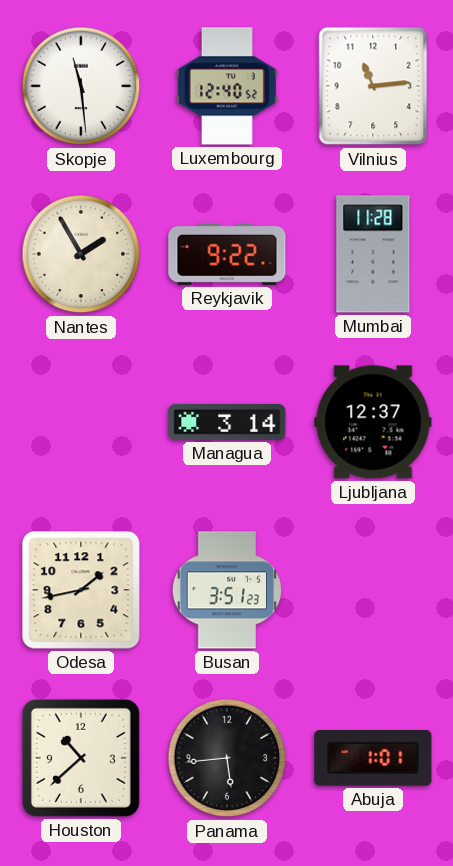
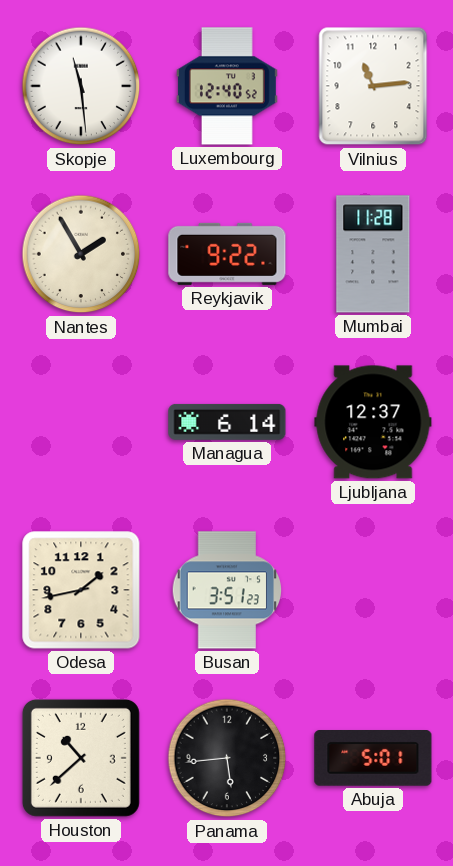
Managua: 3:14 -> 6:14 (227, 422)
Abuja: 1:01 -> 5:01 (373, 759)
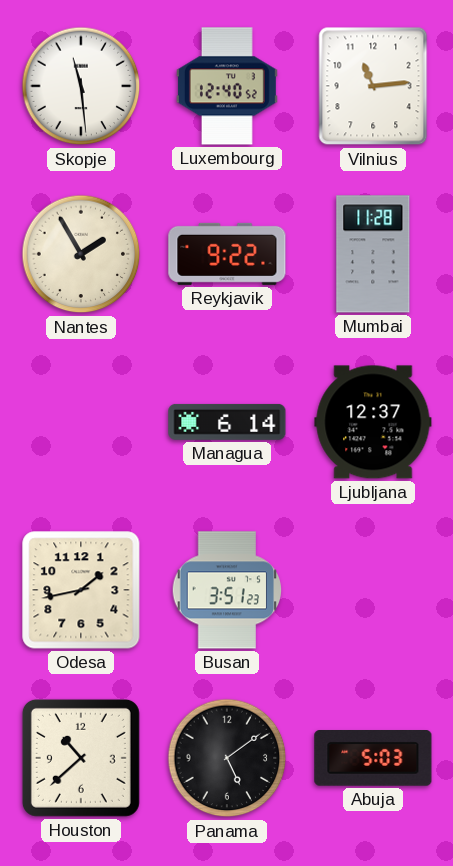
Panama: 5:44 -> 5:09 (227, 758)
Abuja: 5:01 -> 5:03 (373, 759)
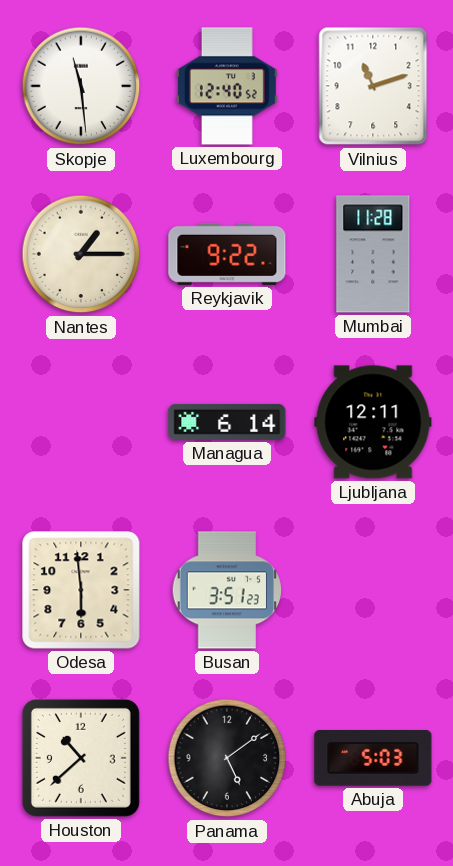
Vilnius: 11:14 -> 11:12 (373, 86)
Nantes: 1:55 -> 1:15 (81, 254)
Ljubljana: 12:37 -> 12:11 (373, 422)
Odesa: 1:43 -> 5:59 (81, 590)
